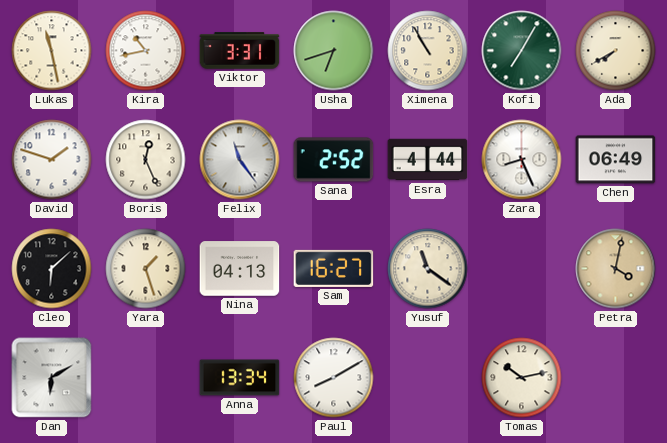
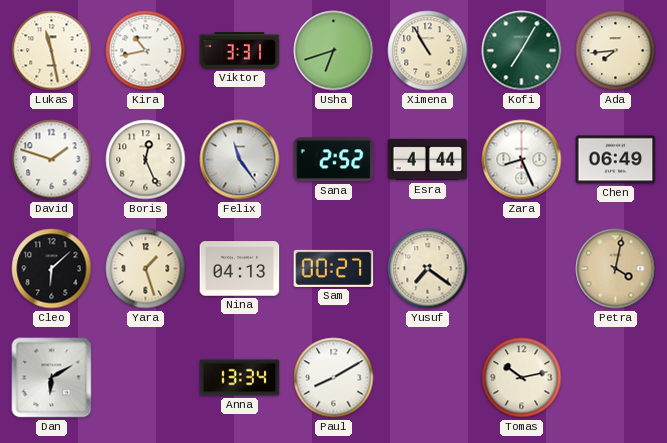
Ada: 7:40 -> 7:44 (616, 51)
Sam: 16:27 -> 00:27 (334, 268)
Yusuf: 11:21 -> 7:21 (428, 269)
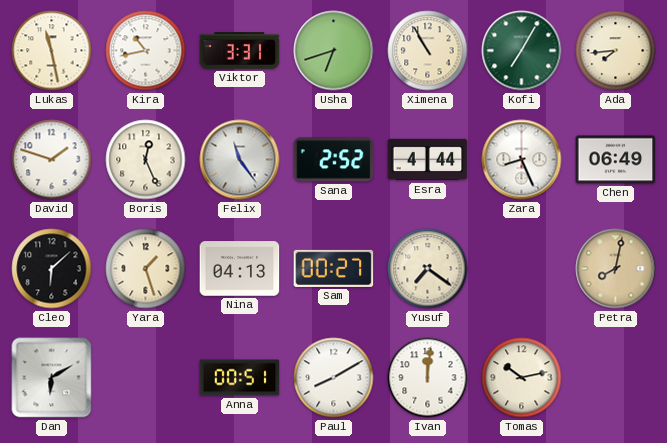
Petra: 4:02 -> 8:02 (616, 269)
Anna: 13:34 -> 00:51 (240, 378)
Ivan: none -> 12:01 (428, 378)
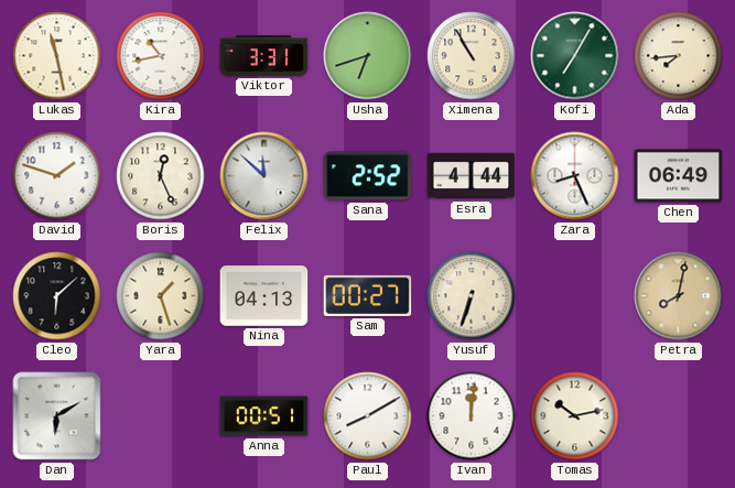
Felix: 11:24 -> 11:52 (264, 176)
Yusuf: 7:21 -> 6:33 (472, 296)
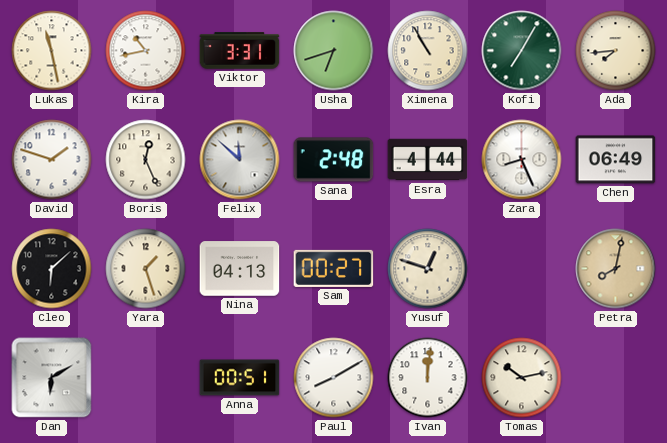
Sana: 2:52 -> 2:48 (334, 160)
Yusuf: 6:33 -> 12:48 (428, 269)
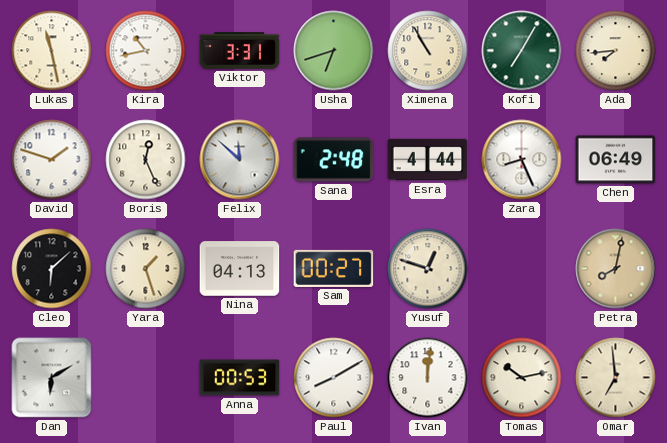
Anna: 00:51 -> 00:53 (240, 378)
Omar: none -> 6:59 (616, 378)
